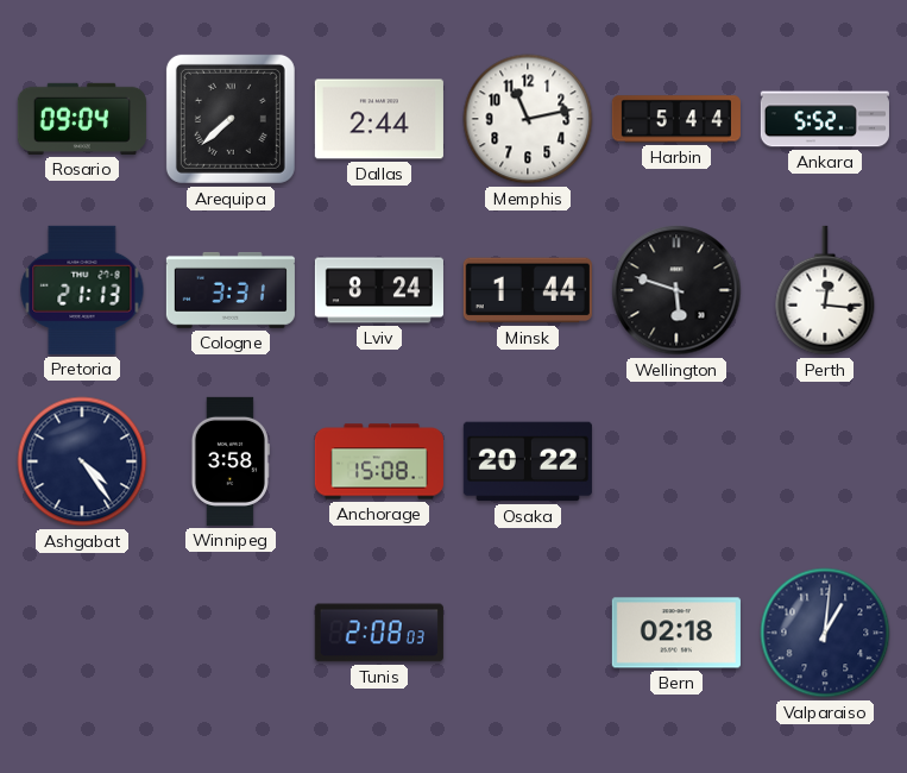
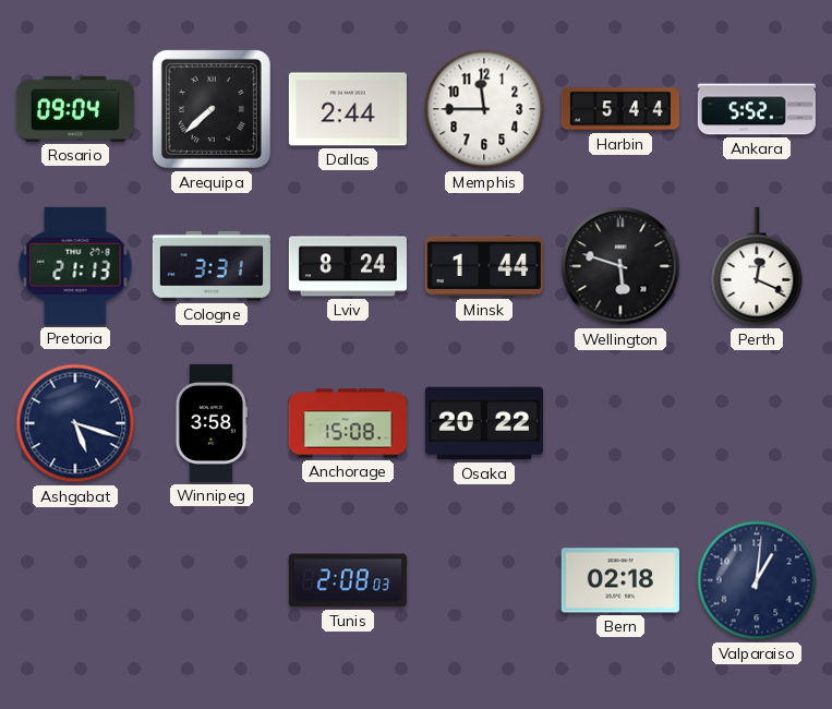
Memphis: 11:13 -> 11:45 (484, 109)
Perth: 12:16 -> 12:19 (757, 266)
Ashgabat: 4:24 -> 5:18 (75, 423)
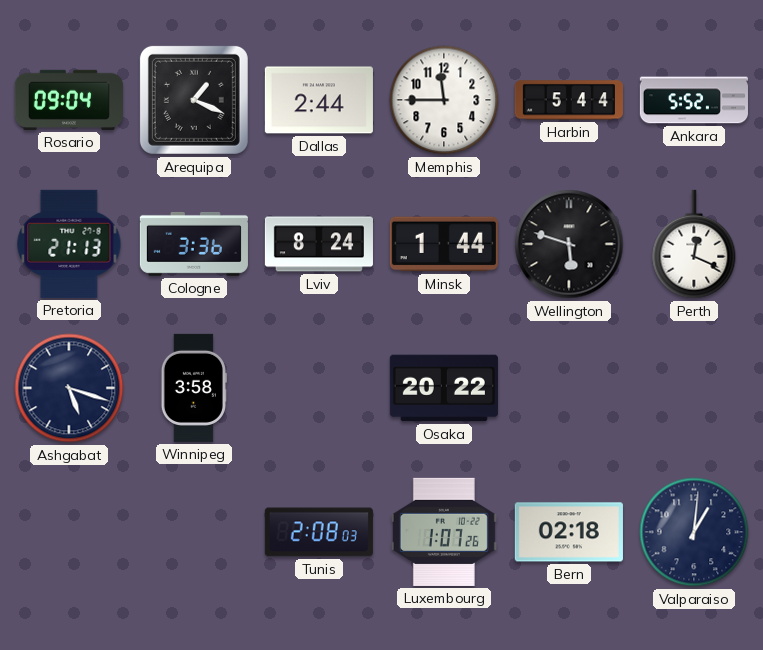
Arequipa: 7:38 -> 1:19 (194, 100)
Cologne: 3:31 -> 3:36 (194, 244)
Anchorage: 15:08 -> none (348, 423)
Luxembourg: none -> 1:07 (444, 532)
